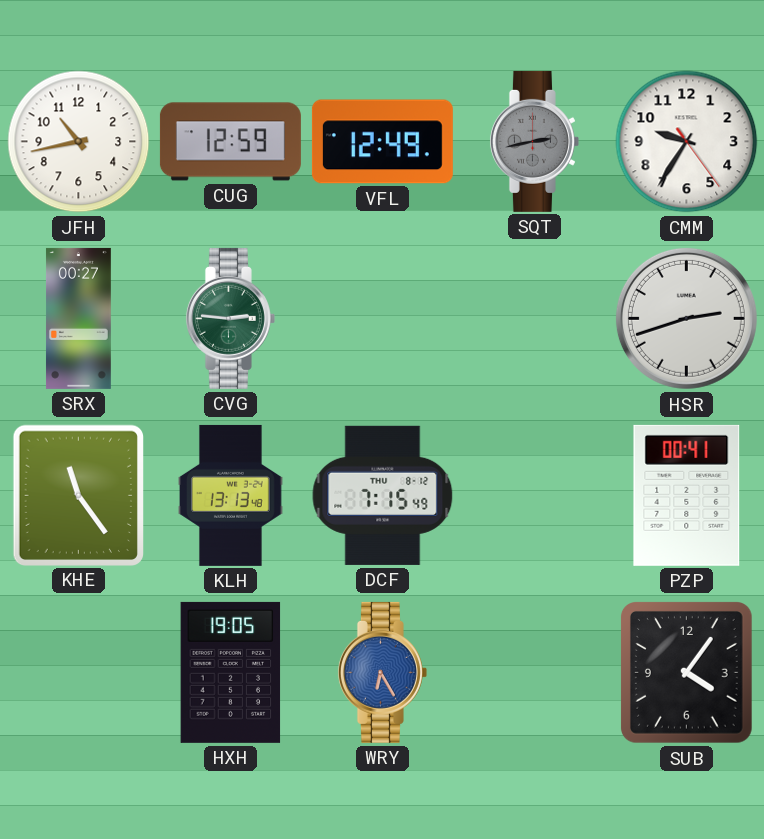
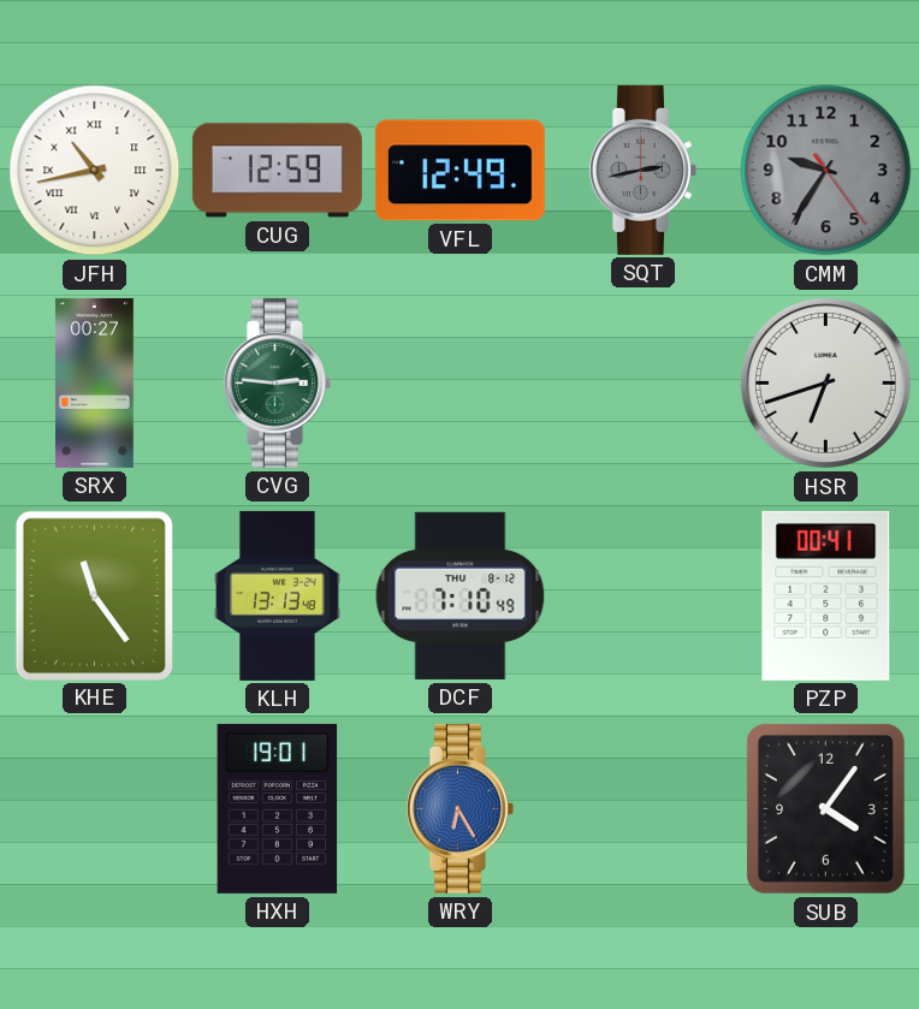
JFH numerals: Arabic -> Roman (95, 171)
CMM dial: white -> grey (826, 171)
HSR: 2:42 -> 6:42 (825, 382)
DCF: 7:15 -> 7:10 (461, 595)
HXH: 19:05 -> 19:01 (278, 808)
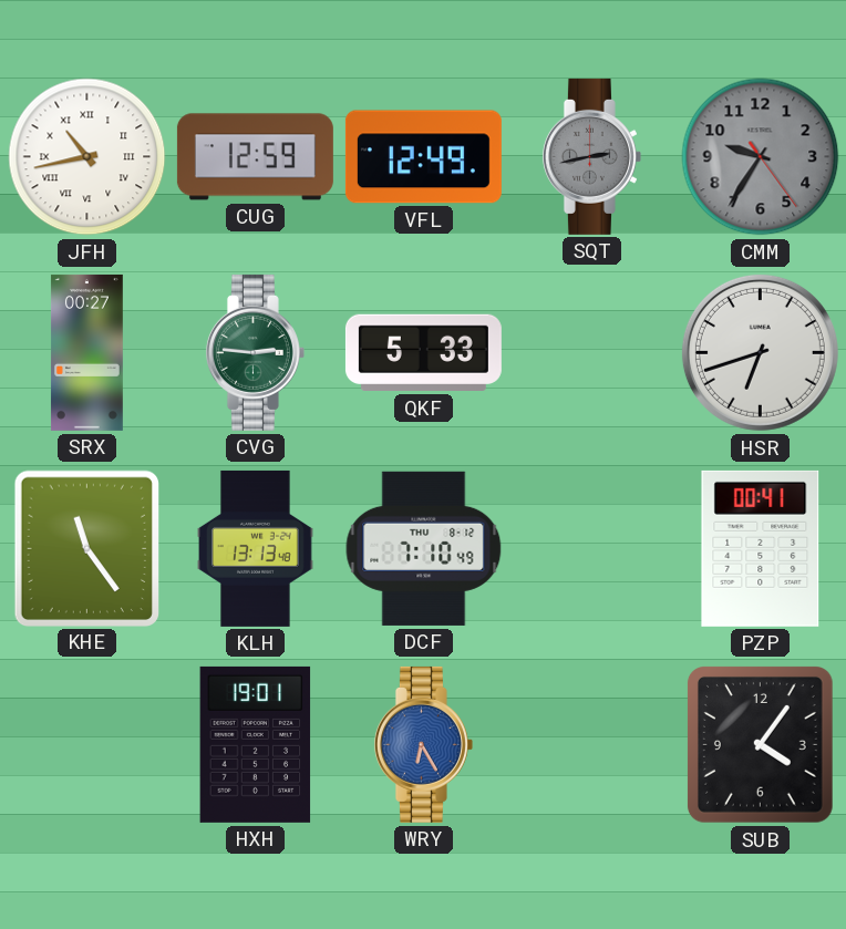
QKF: none -> 5:33 (423, 353)
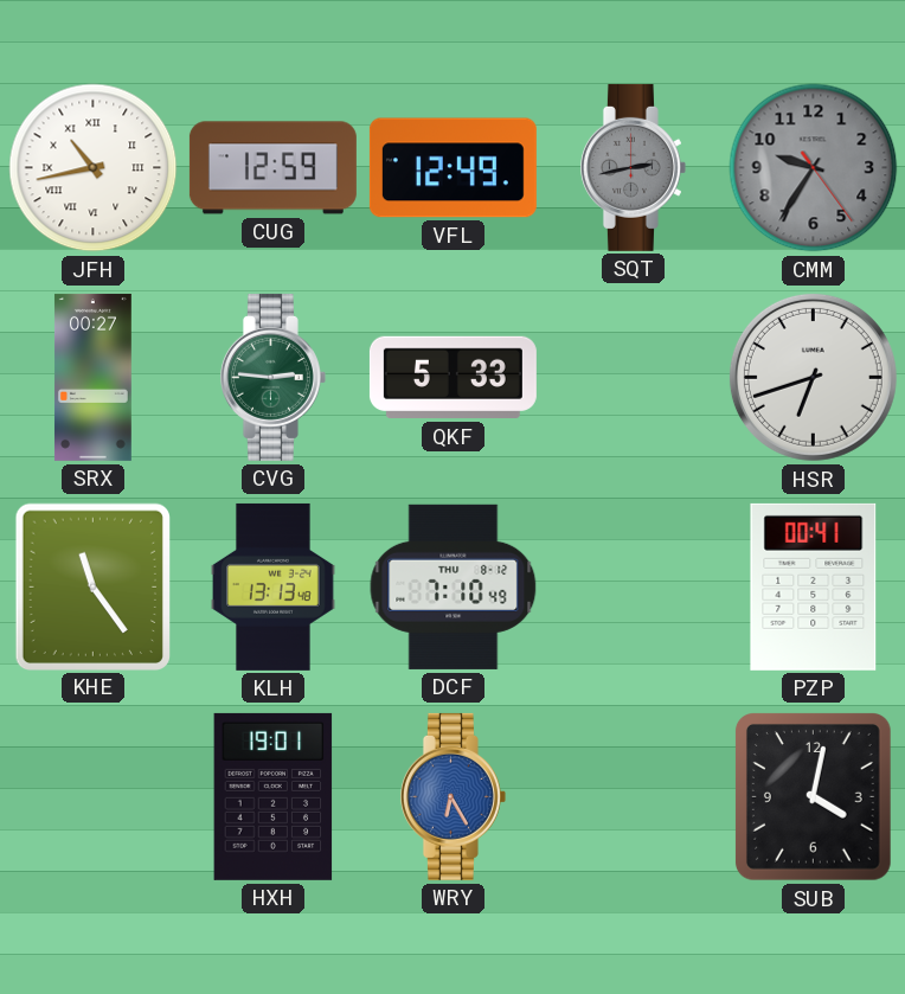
SUB: 4:06 -> 4:02 (814, 797)
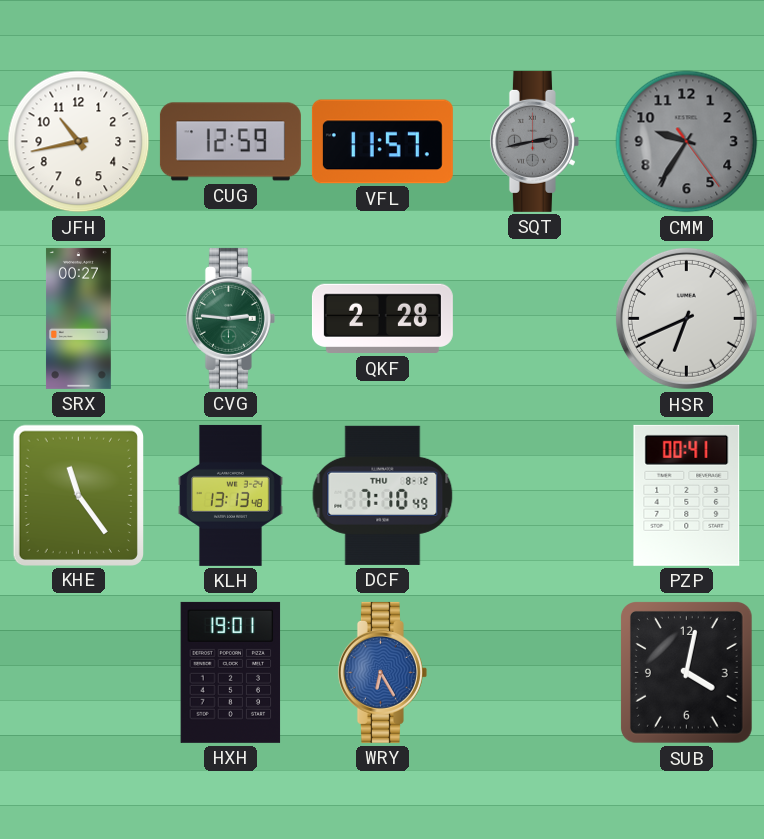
JFH numerals: Roman -> Arabic (79, 142)
VFL: 12:49 -> 11:57 (382, 142)
QKF: 5:33 -> 2:28 (382, 319)
HSR: 6:42 -> 6:41 (686, 318)
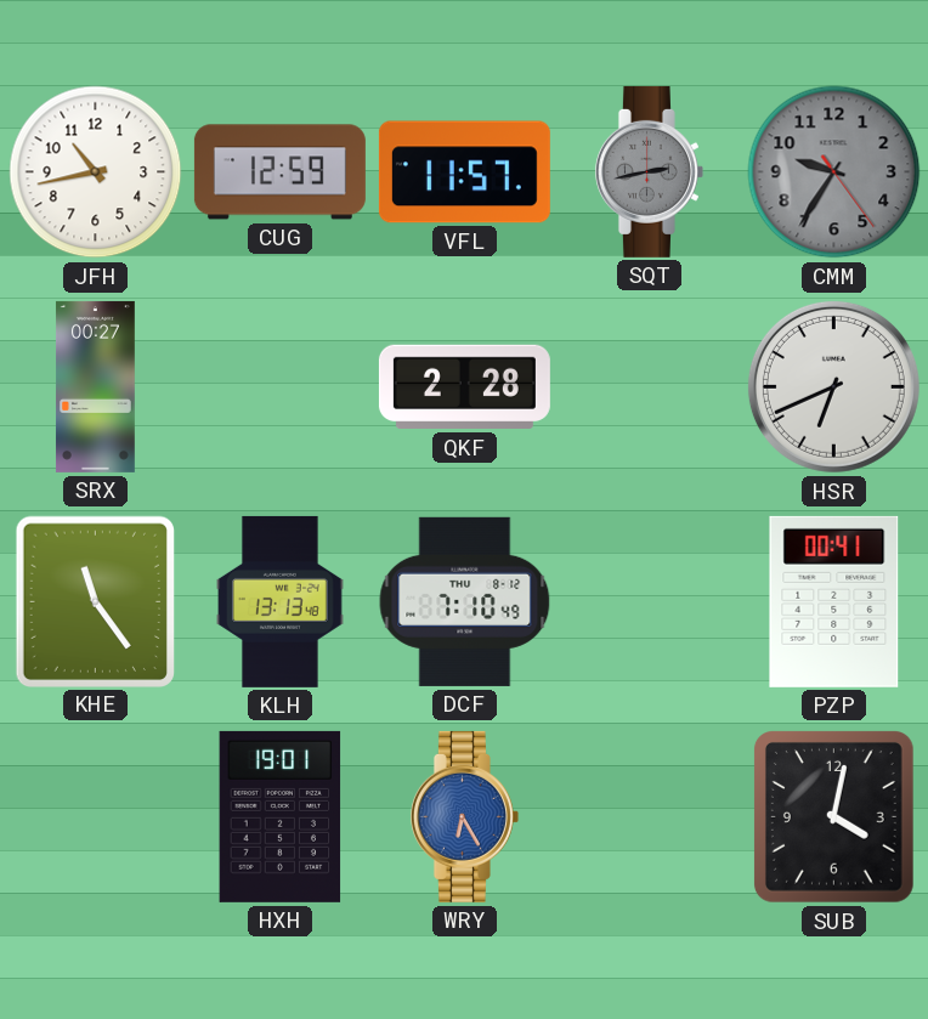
CVG: 2:46 -> none (230, 318)
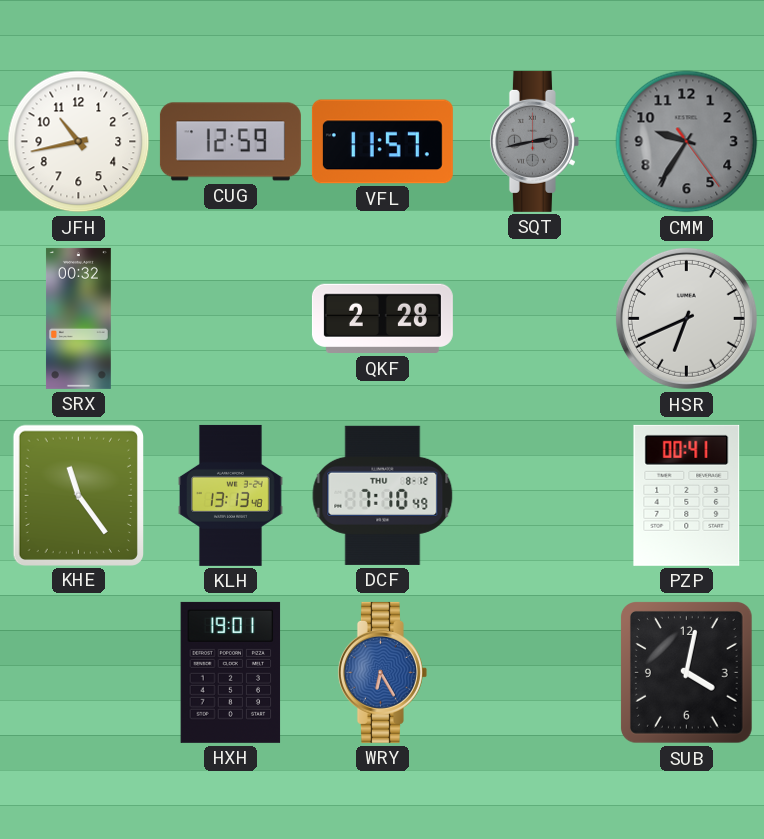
SRX: 00:27 -> 00:32 (78, 318)
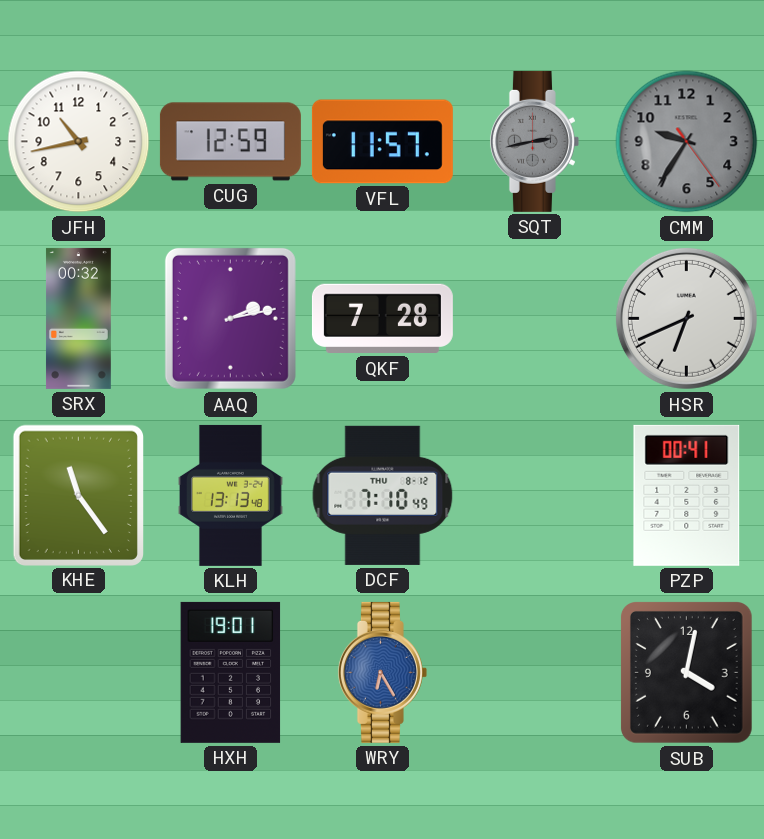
AAQ: none -> 2:13 (230, 318)
QKF: 2:28 -> 7:28 (382, 319)
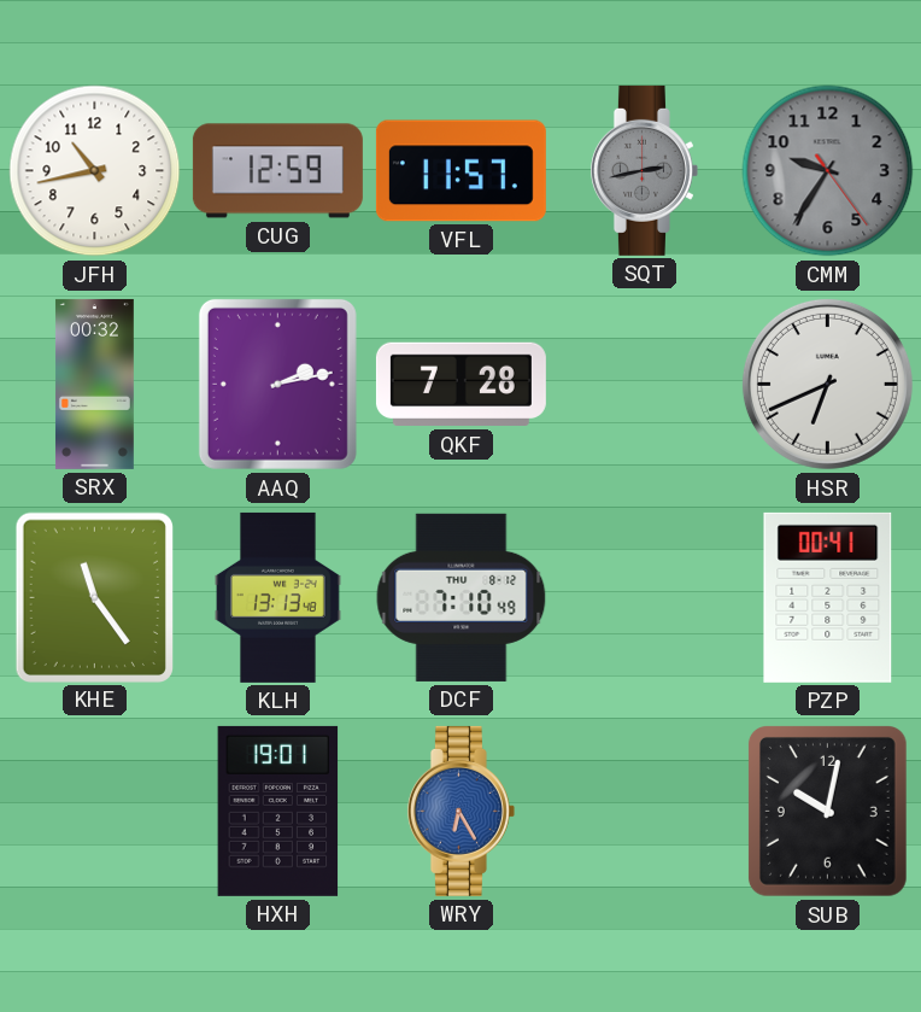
SUB: 4:02 -> 10:02 (828, 812)
